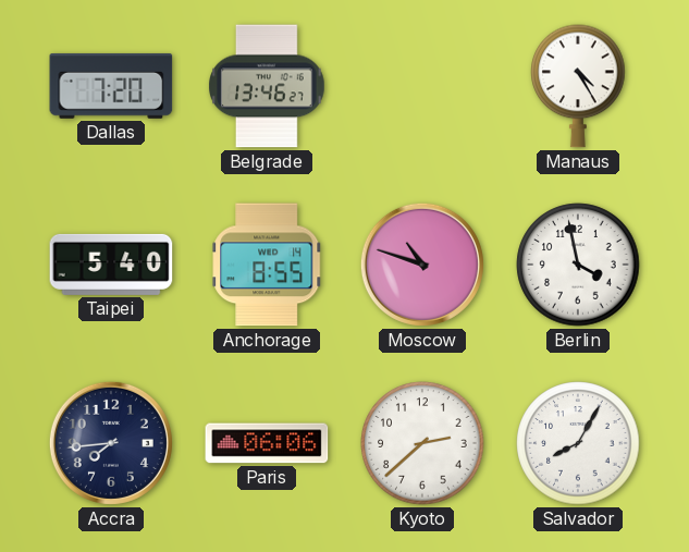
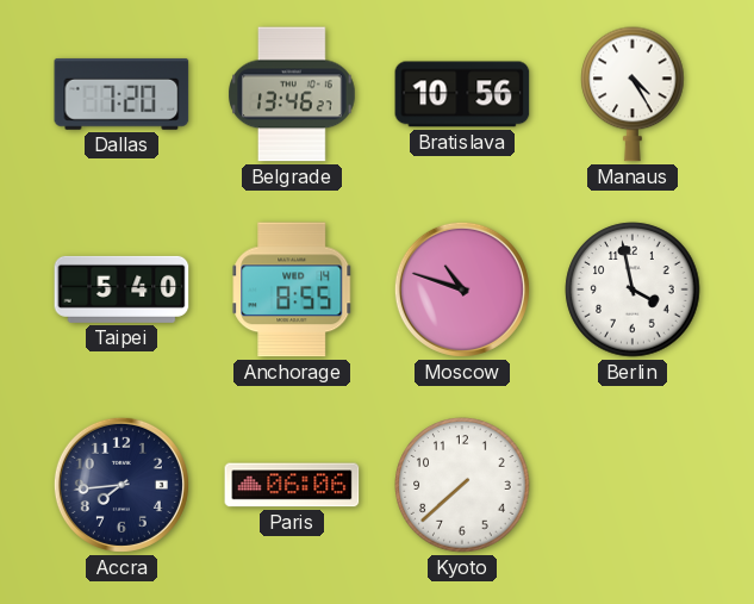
Bratislava: none -> 10:56 (462, 94)
Kyoto: 2:38 -> 7:38 (462, 485)
Salvador: 8:05 -> none (578, 443)
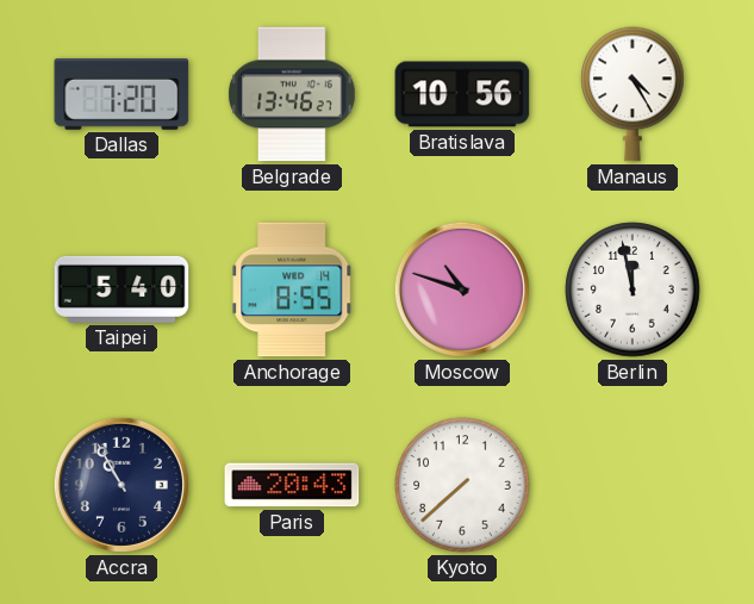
Berlin: 3:58 -> 11:58 (633, 289)
Accra: 7:44 -> 10:55 (121, 485)
Paris: 06:06 -> 20:43 (292, 485)
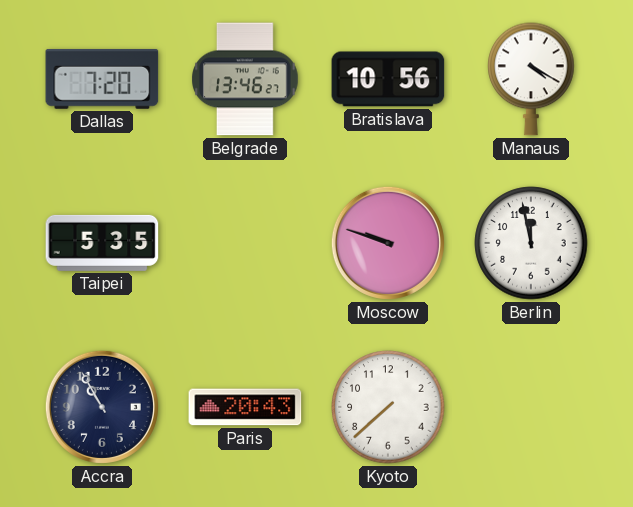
Manaus: 4:25 -> 4:20 (531, 79)
Taipei: 5:40 -> 5:35 (102, 243)
Anchorage: 8:55 -> none (292, 289)
Moscow: 10:48 -> 9:48 (388, 243)
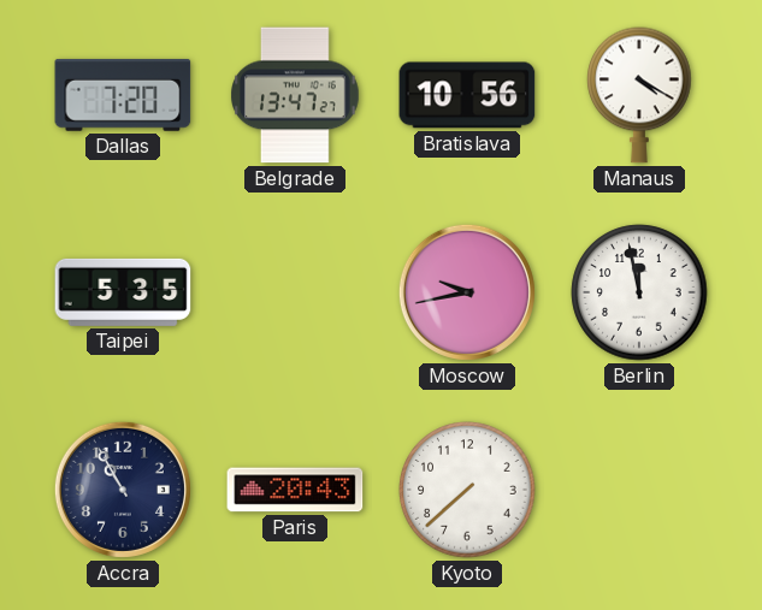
Belgrade: 13:46 -> 13:47 (296, 95)
Moscow: 9:48 -> 9:43 (467, 292)
